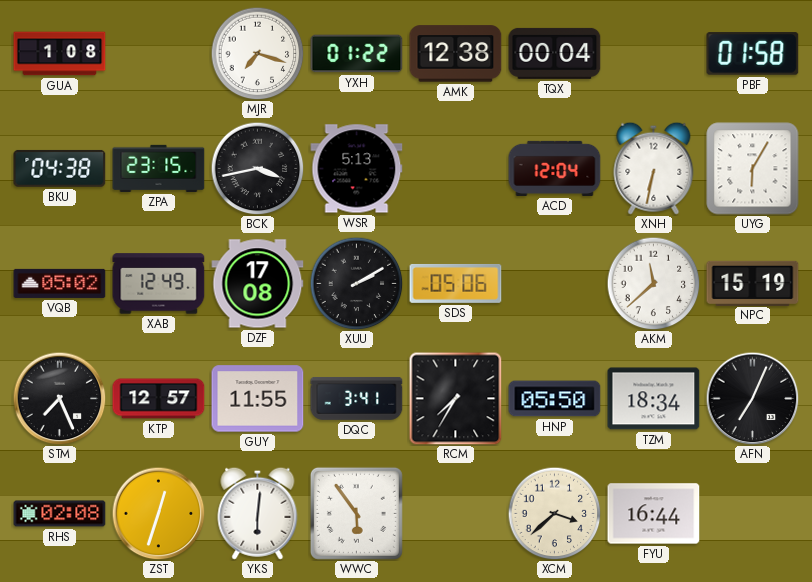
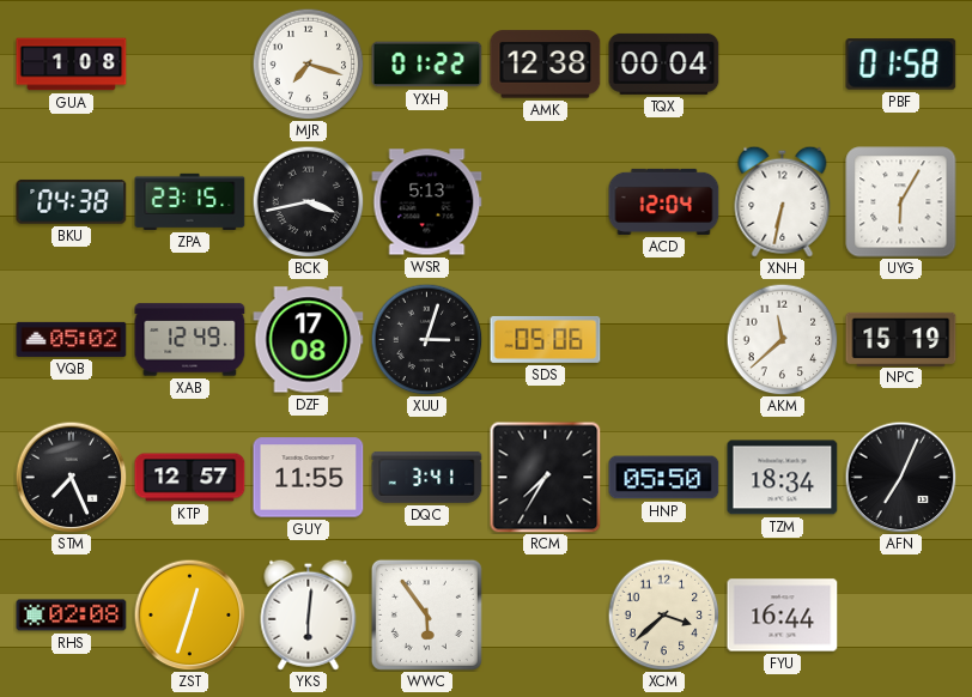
XUU: 2:10 -> 3:03 (426, 339)
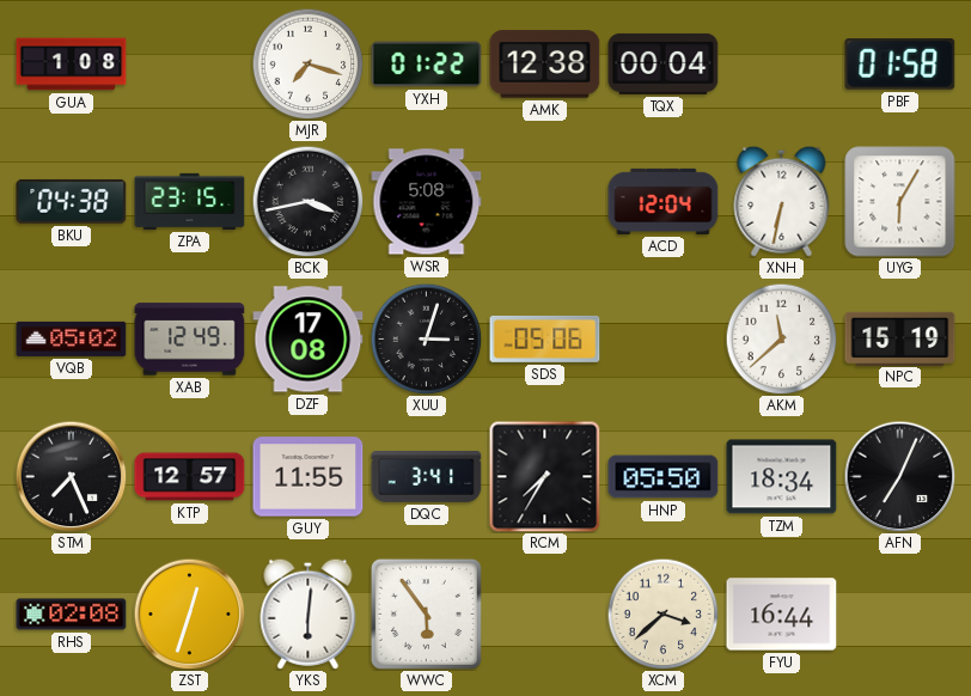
WSR: 5:13 -> 5:08 (427, 202)
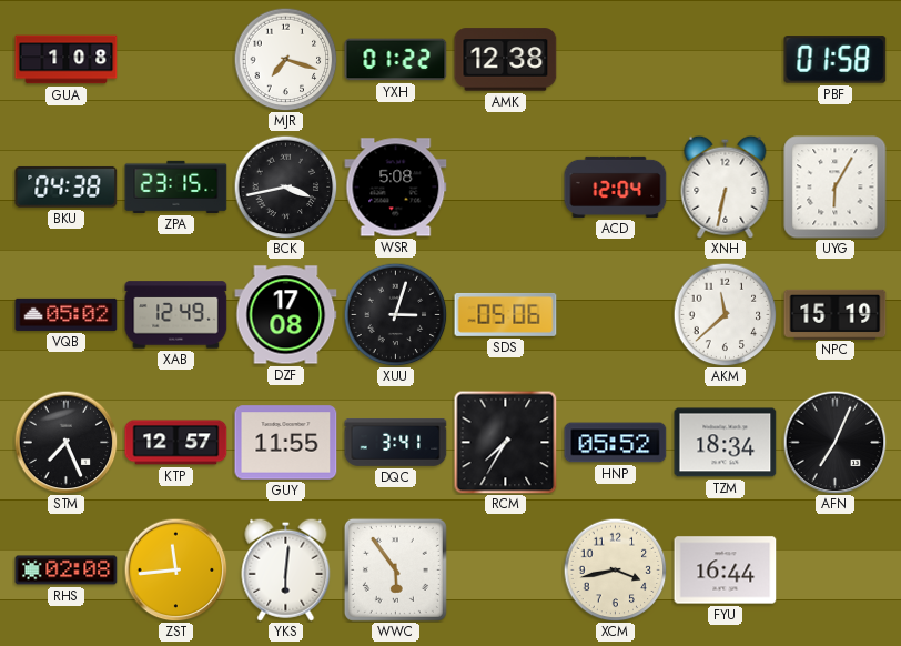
TQX: 00:04 -> none (664, 63)
HNP: 05:50 -> 05:52 (616, 443)
ZST: 12:33 -> 11:44 (175, 569)
XCM: 3:38 -> 3:43 (615, 569)
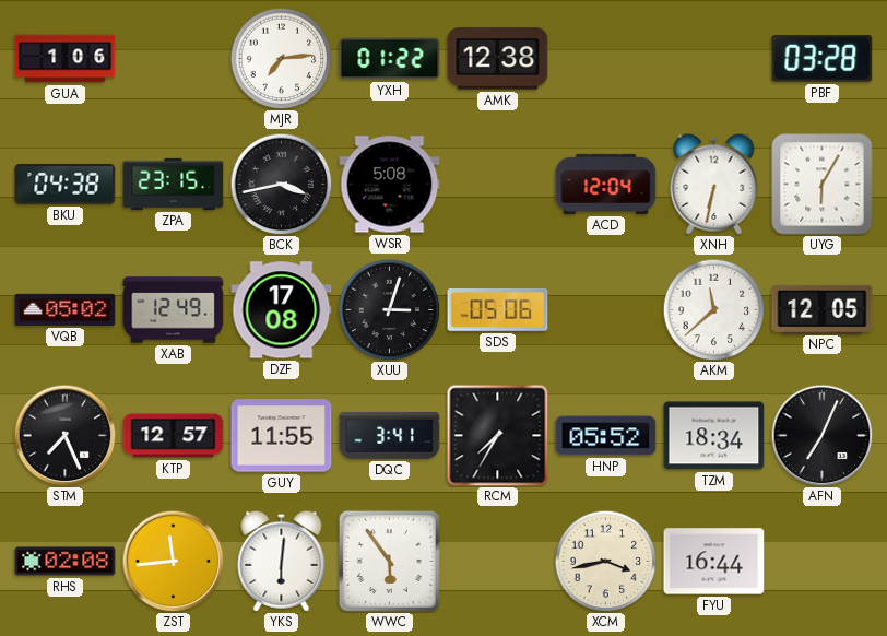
GUA: 1:08 -> 1:06 (66, 59)
MJR: 7:18 -> 7:14 (281, 58)
PBF: 01:58 -> 03:28 (823, 59)
NPC: 15:19 -> 12:05 (823, 309)
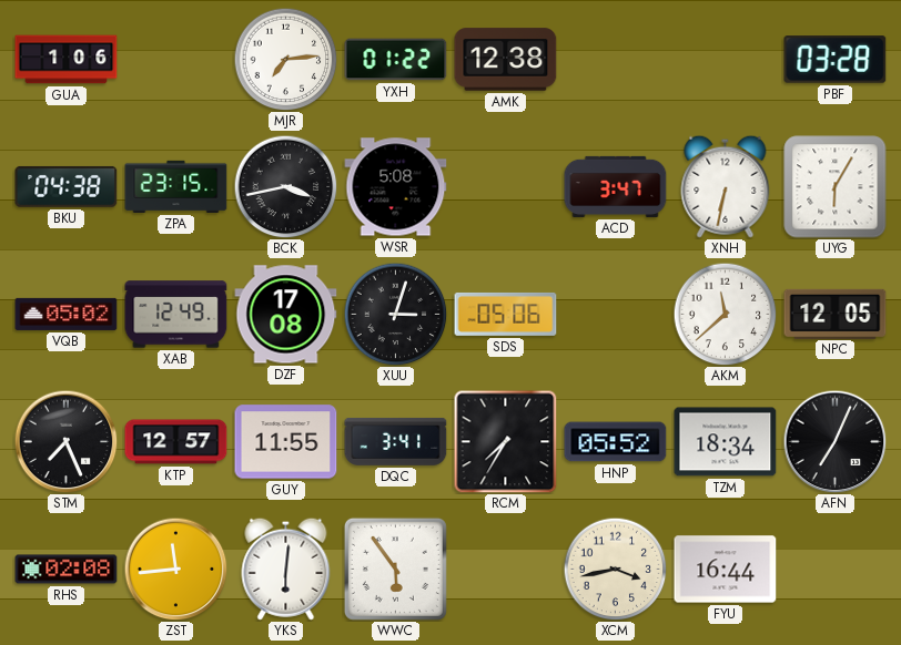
ACD: 12:04 -> 3:47 (616, 186)
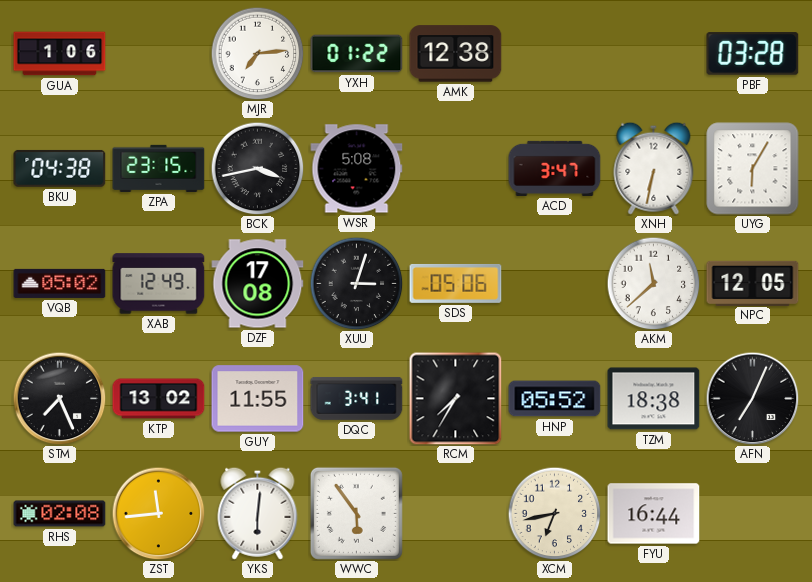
KTP: 12:57 -> 13:02 (159, 399)
TZM: 18:34 -> 18:38 (654, 399)
XCM: 3:43 -> 6:43 (554, 513)
